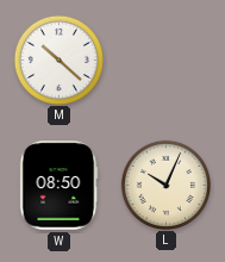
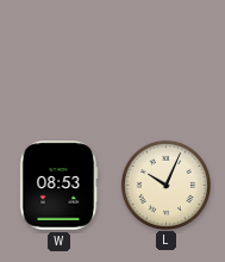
M: 10:22 -> none (58, 60)
W: 08:50 -> 08:53 (60, 186)
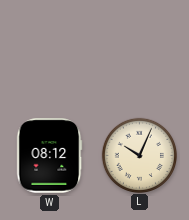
W: 08:53 -> 08:12 (50, 156)
